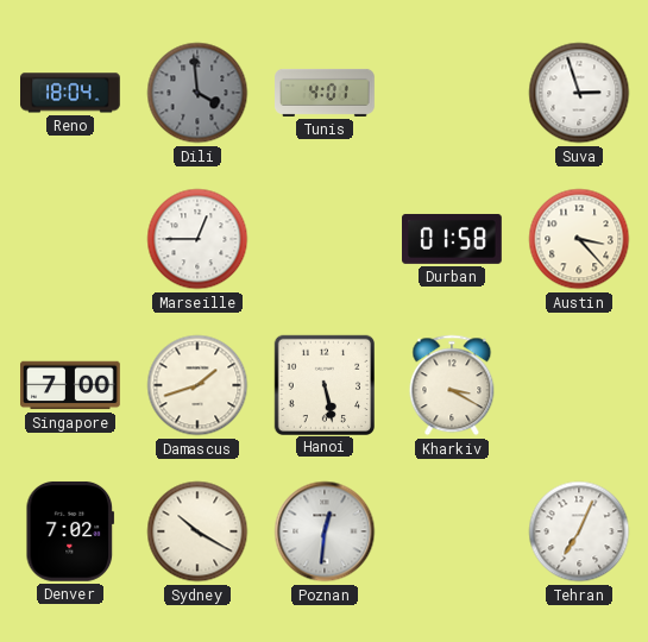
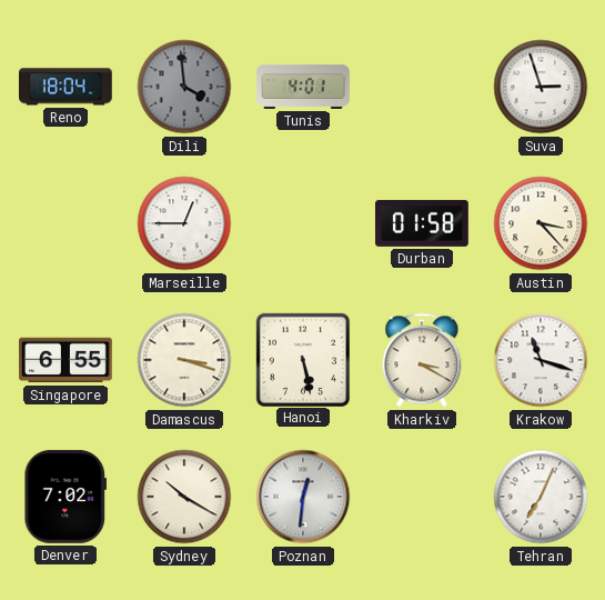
Singapore: 7:00 -> 6:55 (65, 360)
Damascus: 1:42 -> 3:18 (184, 360)
Krakow: none -> 11:18 (541, 360)
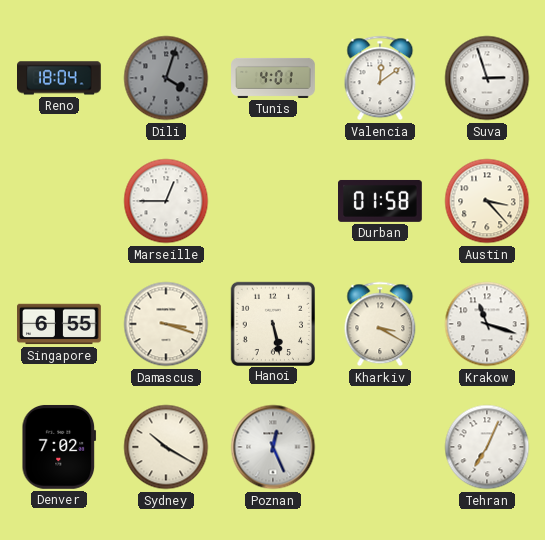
Dili: 3:59 -> 4:03 (166, 78)
Valencia: none -> 12:09 (380, 78)
Poznan: 12:31 -> 12:26 (273, 447)
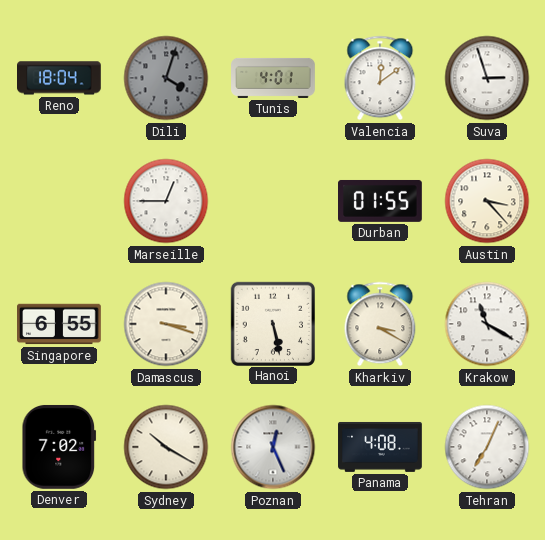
Durban: 01:58 -> 01:55 (381, 201)
Krakow: 11:18 -> 11:20 (487, 324)
Panama: none -> 4:08 (380, 447)
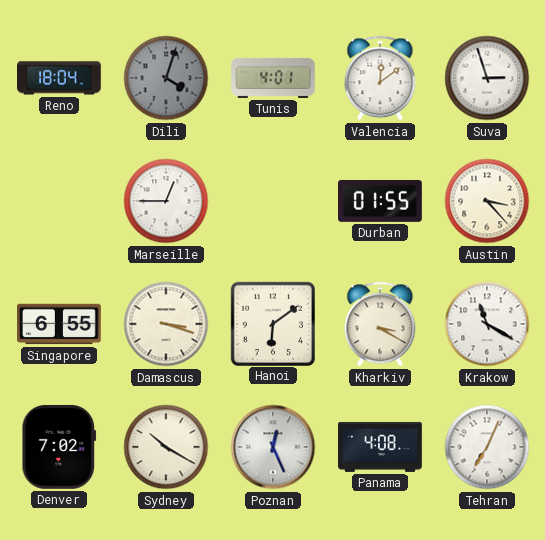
Hanoi: 5:28 -> 6:09 (272, 323)
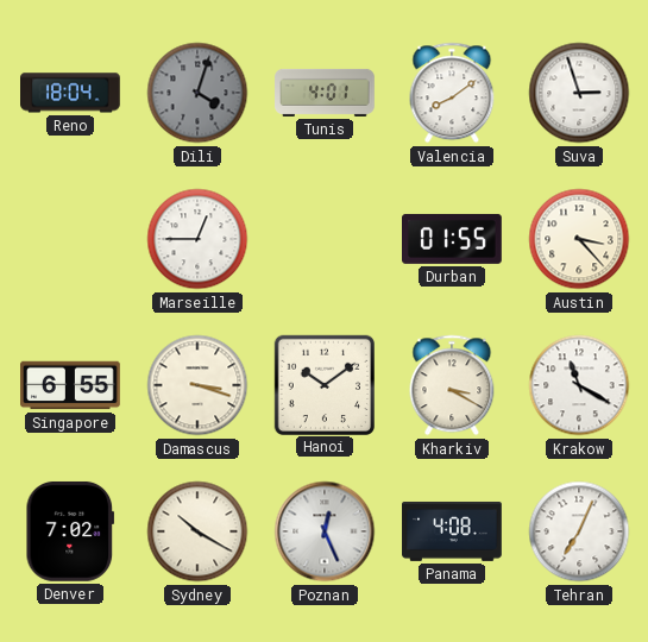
Valencia: 12:09 -> 8:09 (452, 93)
Hanoi: 6:09 -> 10:09 (323, 384)
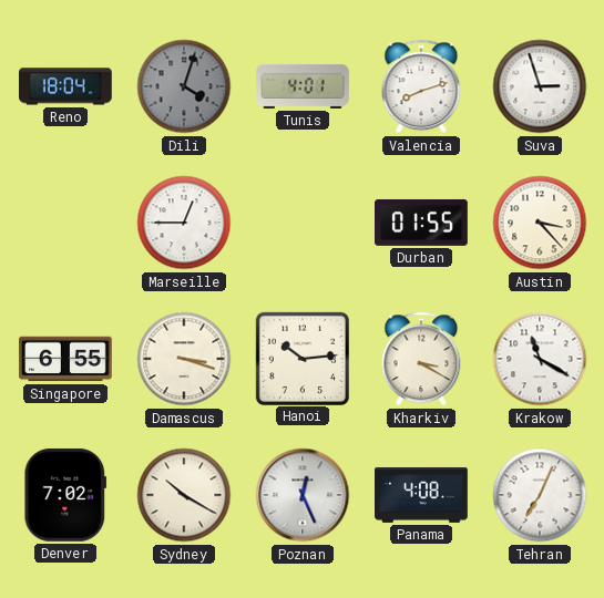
Valencia: 8:09 -> 8:12 (421, 86)
Hanoi: 10:09 -> 10:14 (301, 358)
